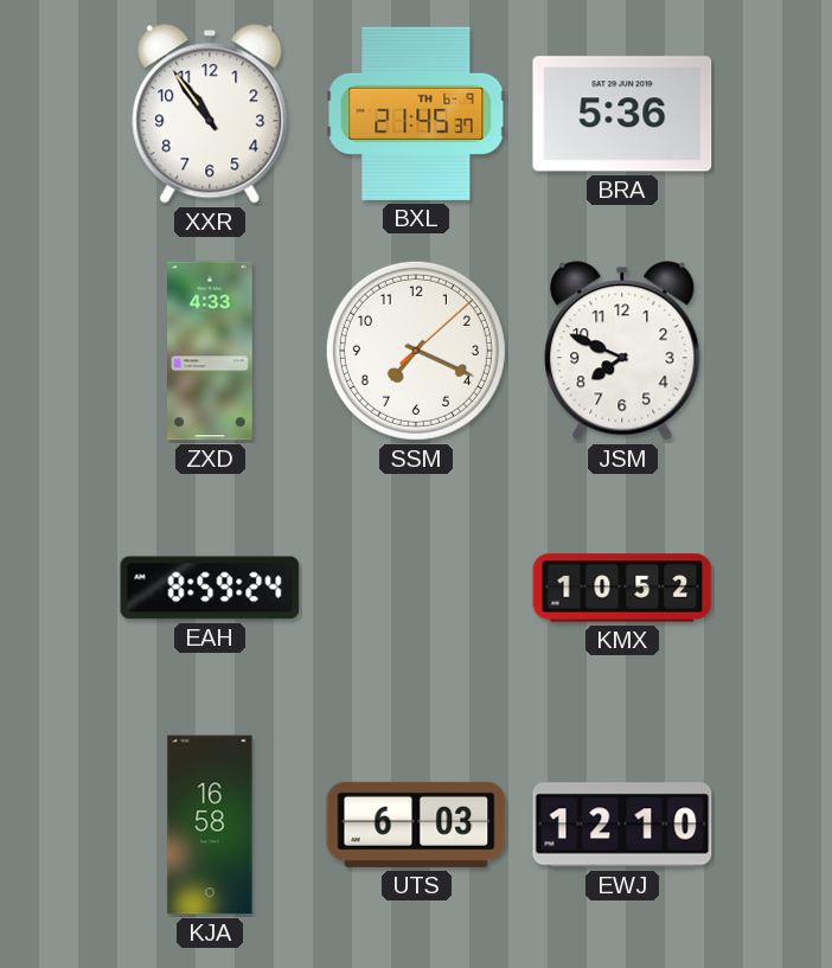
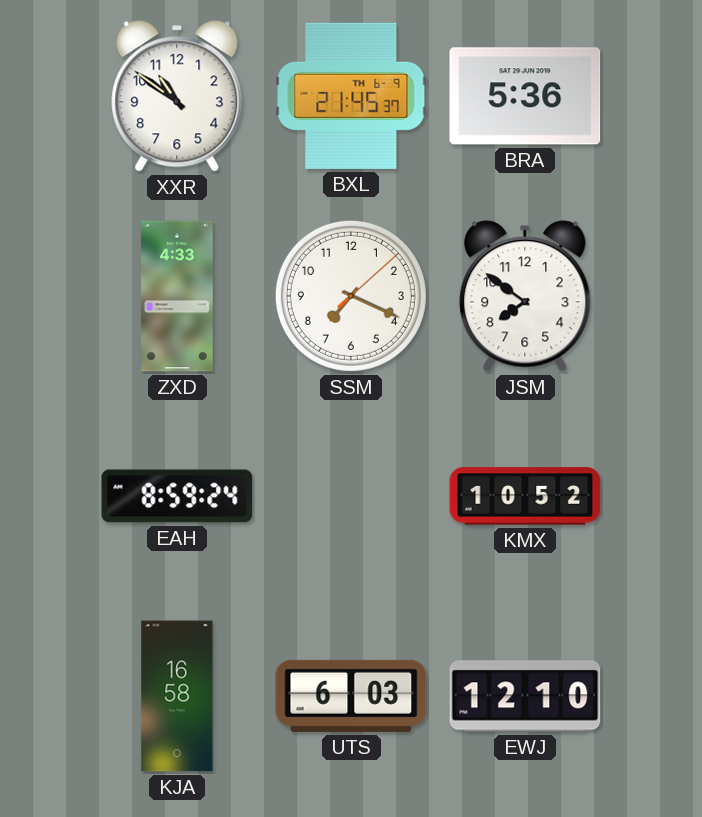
XXR: 10:54 -> 10:51 (177, 96)
JSM: 7:49 -> 7:51 (525, 296)
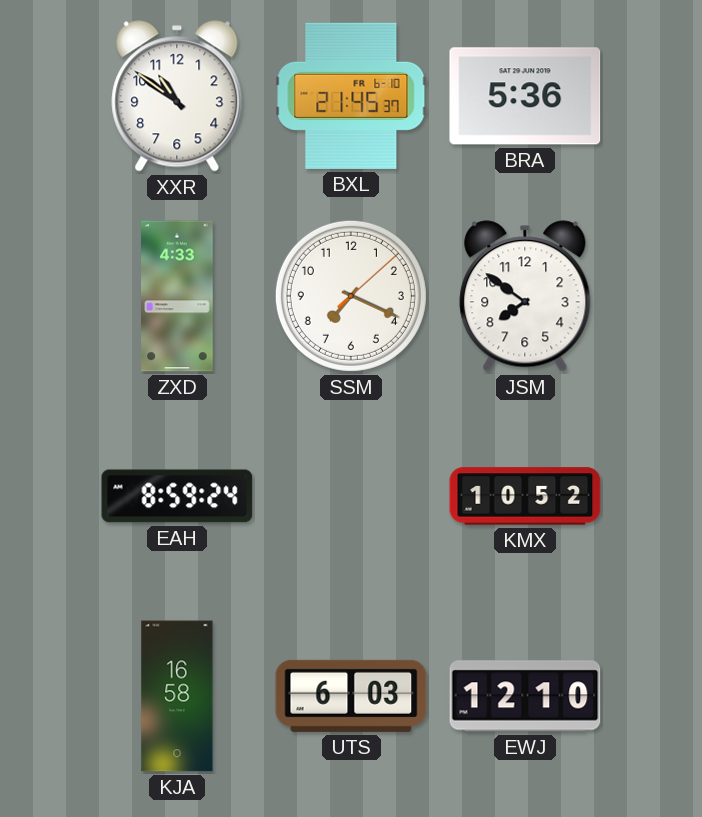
BXL date: TH 6-9 -> FR 6-10 (351, 96)
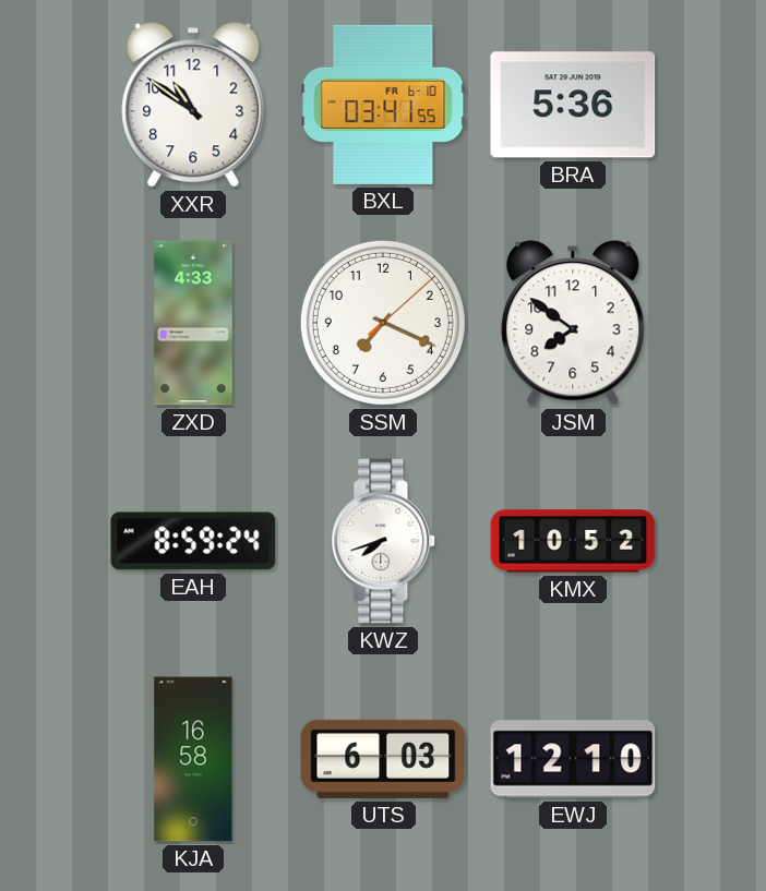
BXL: 21:45 -> 03:41 (383, 105)
KWZ: none -> 7:42 (384, 541)
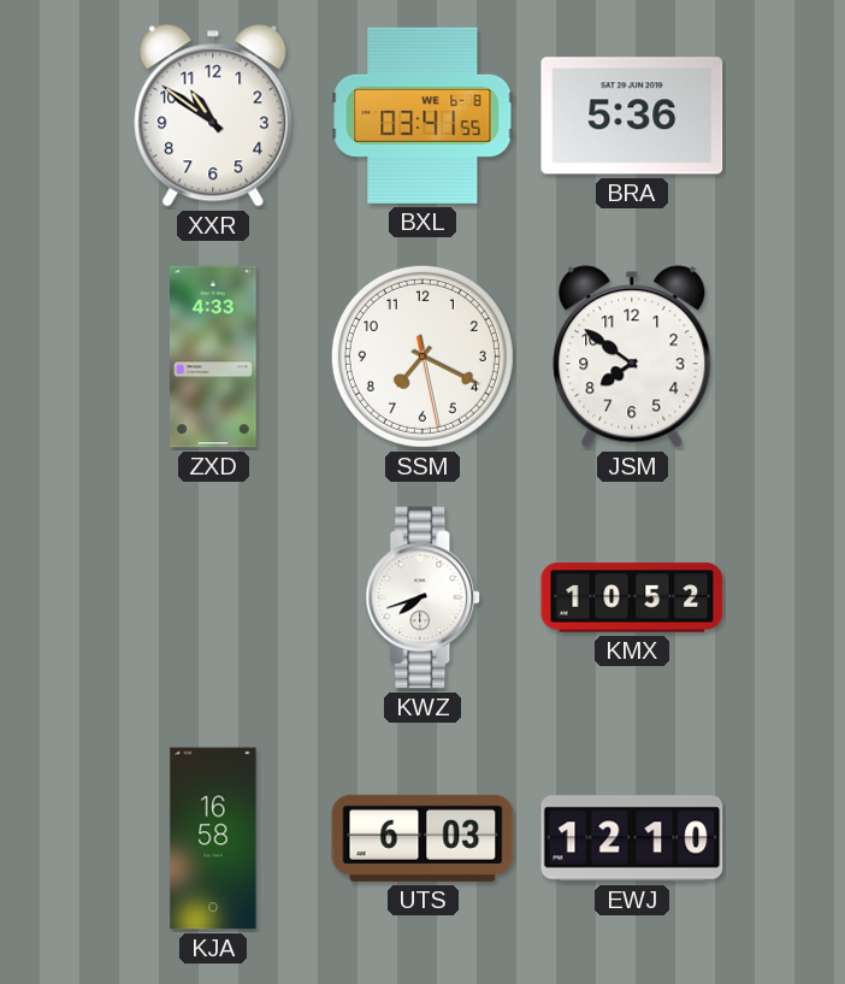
BXL date: FR 6-10 -> WE 6-8 (422, 116)
SSM: 7:19:08 -> 7:19:28 (422, 357)
EAH: 8:59 -> none (193, 541)
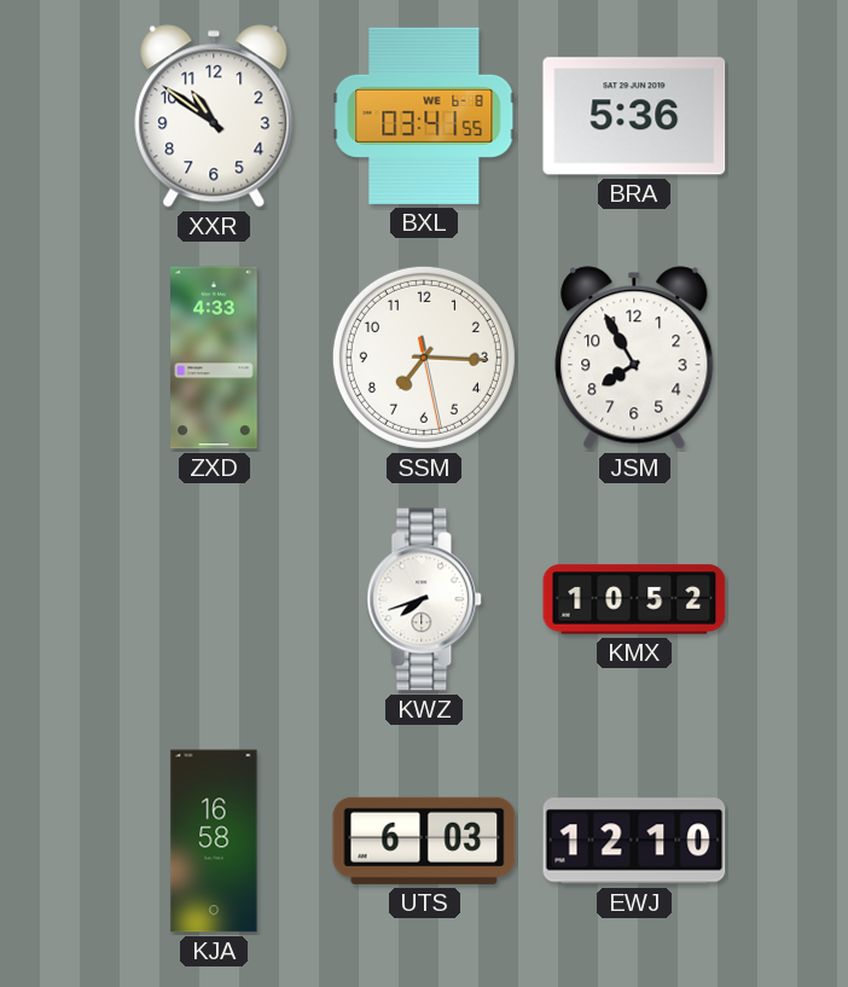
SSM: 7:19 -> 7:15 (424, 358)
JSM: 7:51 -> 7:55 (634, 358)
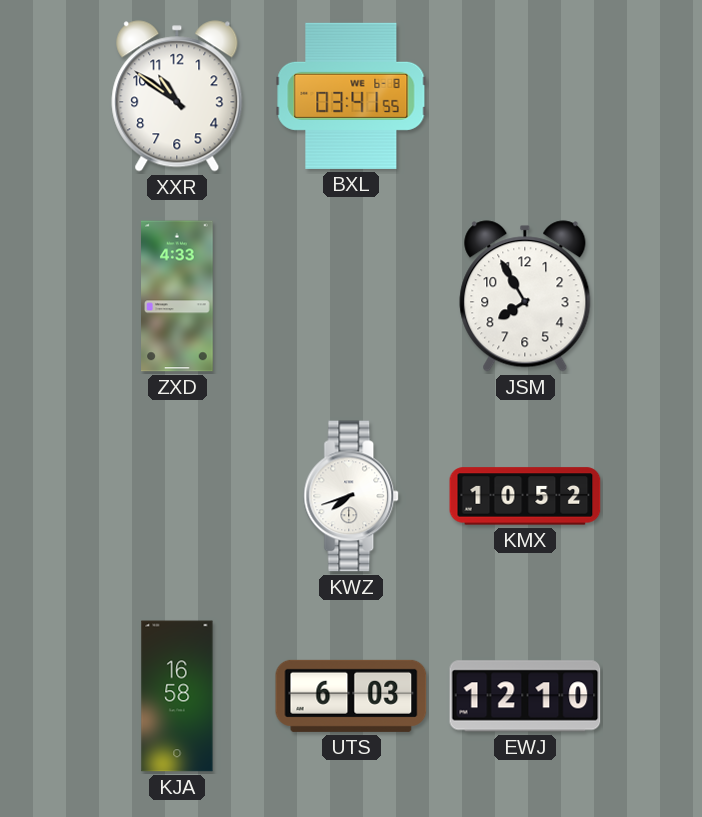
BRA: 5:36 -> none (634, 116)
SSM: 7:15 -> none (424, 358)
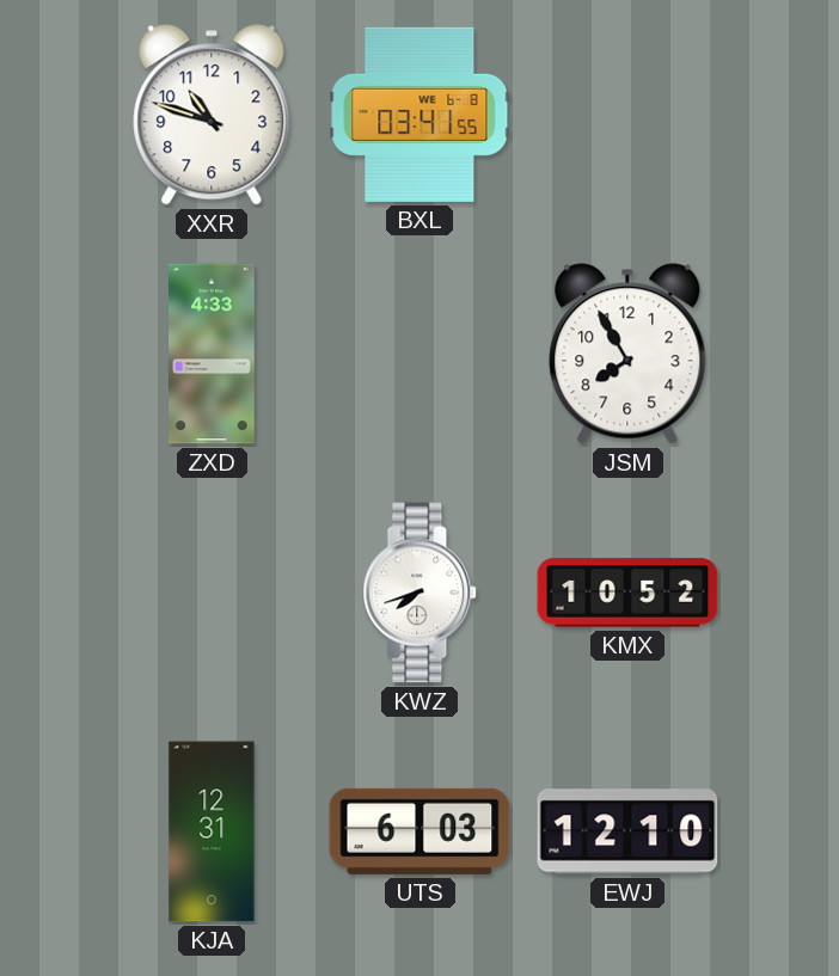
XXR: 10:51 -> 10:48 (212, 115)
KJA: 16:58 -> 12:31 (212, 831)
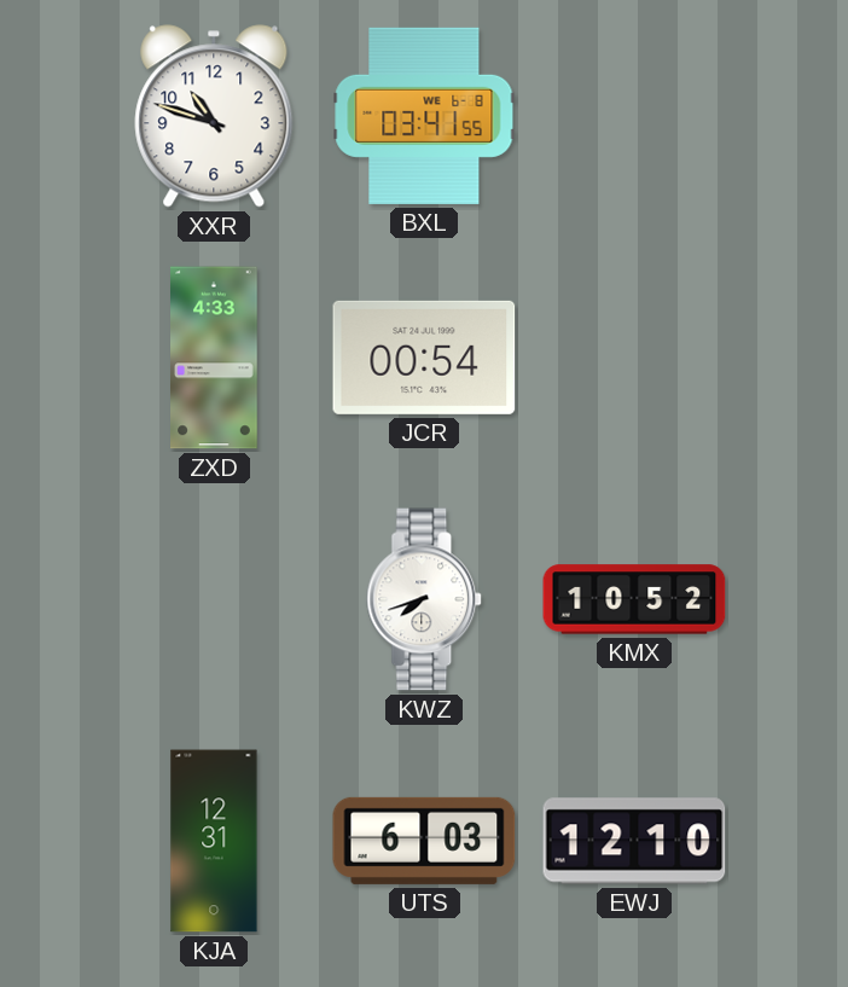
JCR: none -> 00:54 (424, 358)
JSM: 7:55 -> none (627, 354)
